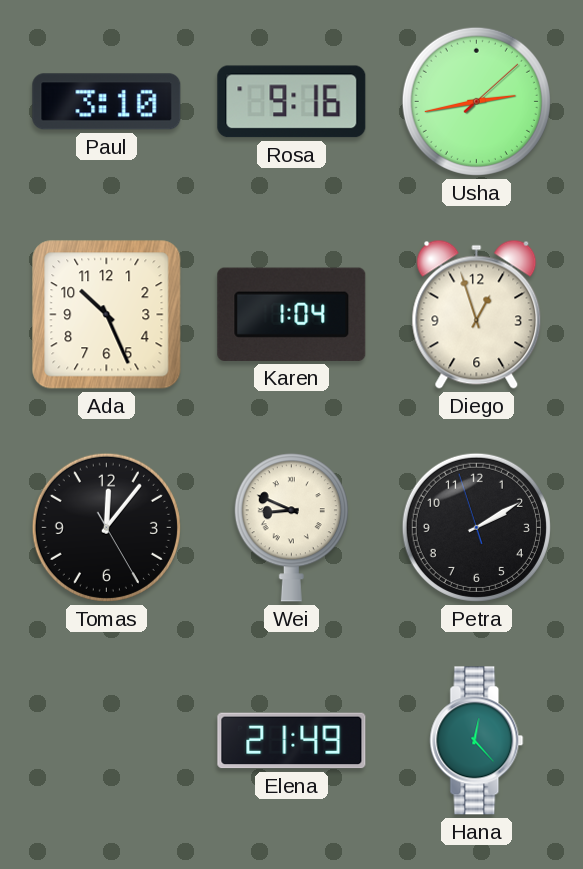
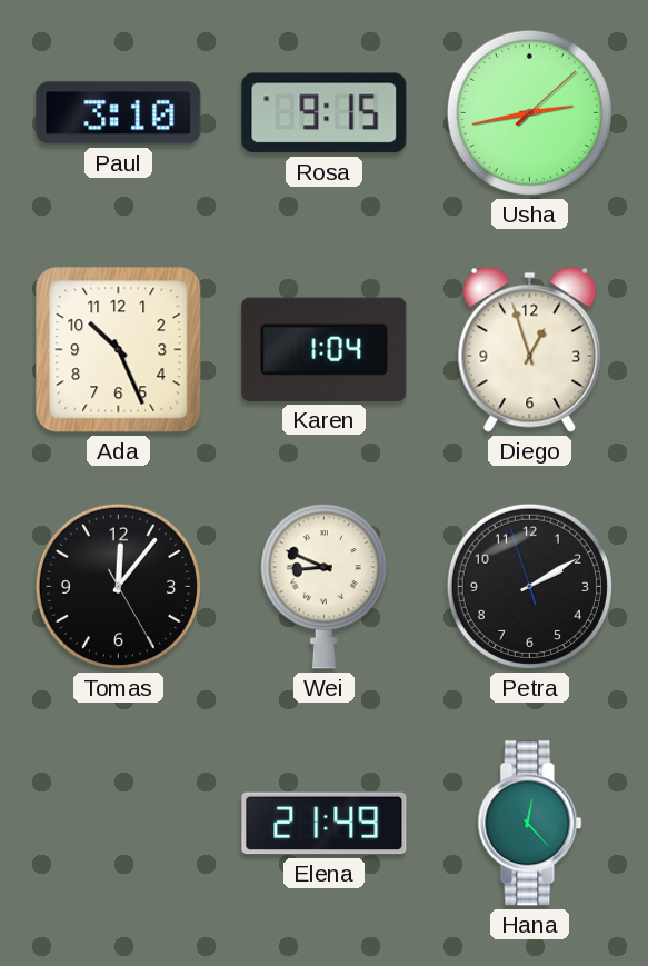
Rosa: 9:16 -> 9:15 (325, 113)
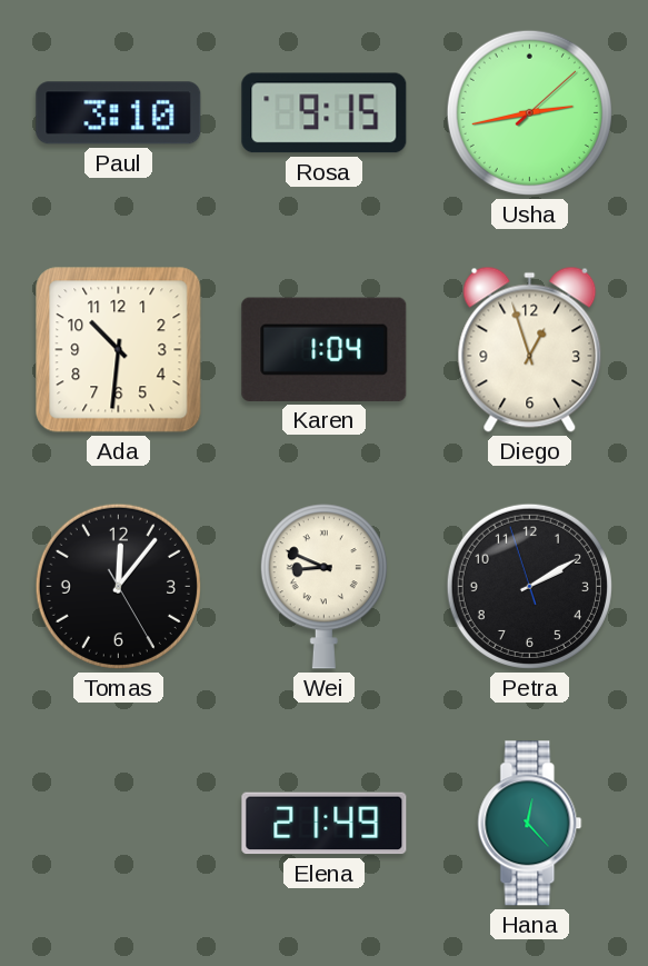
Ada: 10:26 -> 10:31 (119, 350)
